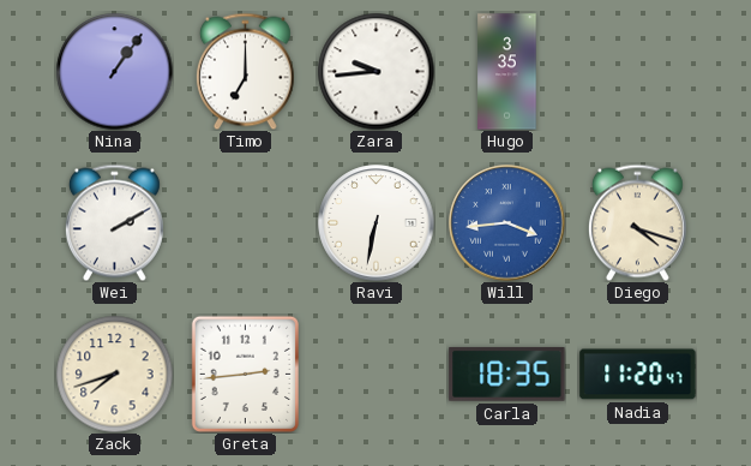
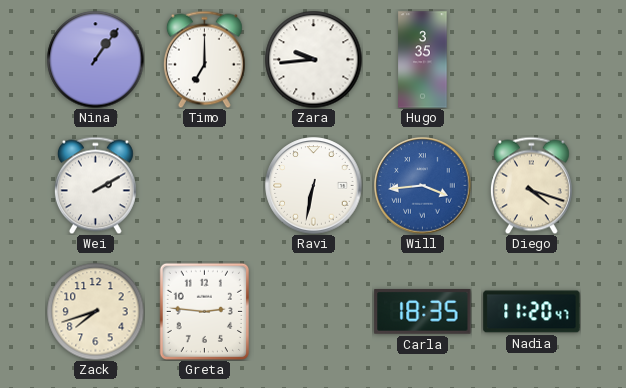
Greta: 2:44 -> 2:46 (204, 311)
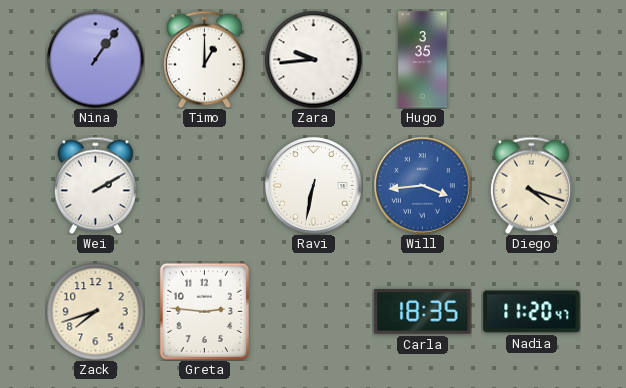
Timo: 7:00 -> 1:00 (204, 59)
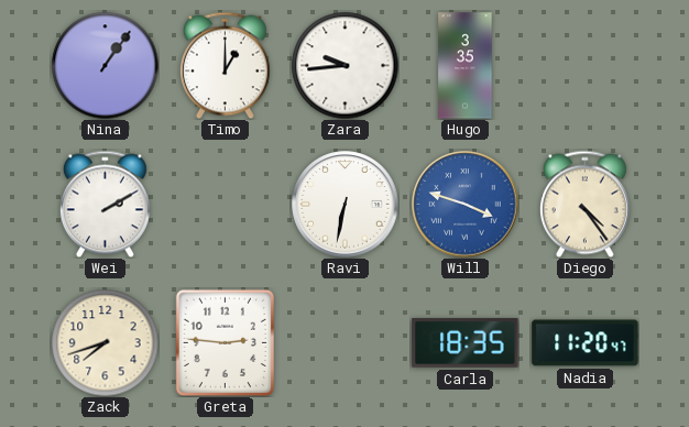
Will: 3:44 -> 3:48 (466, 205)
Diego: 4:18 -> 4:24 (584, 204)
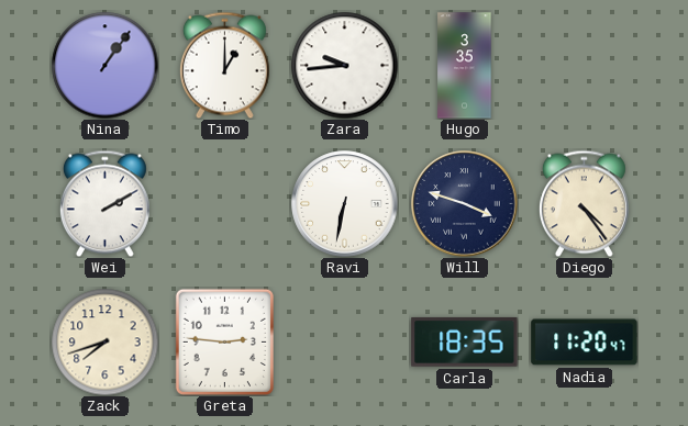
Will dial: blue -> navy (465, 204)
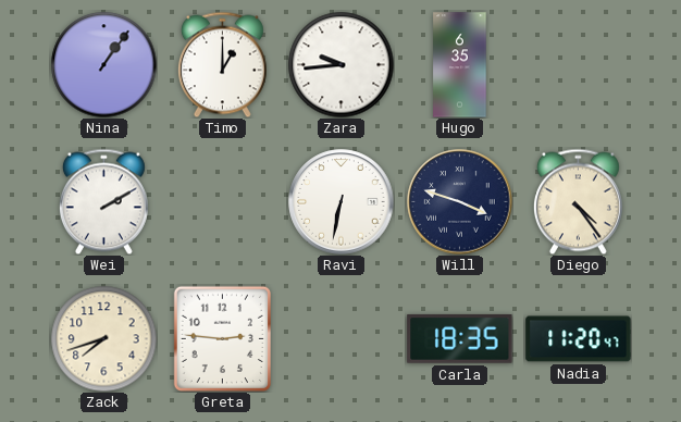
Hugo: 3:35 -> 6:35 (460, 65)
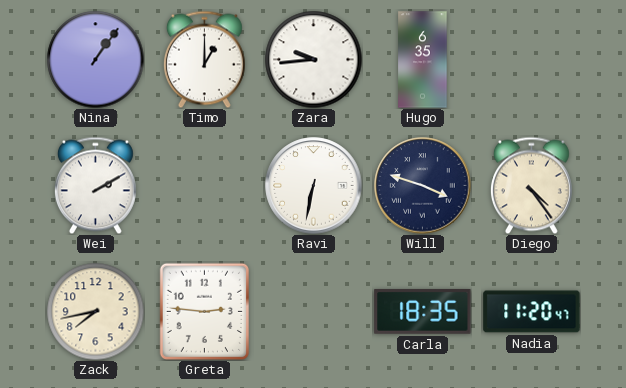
Zack: 7:42 -> 7:43 (95, 311)
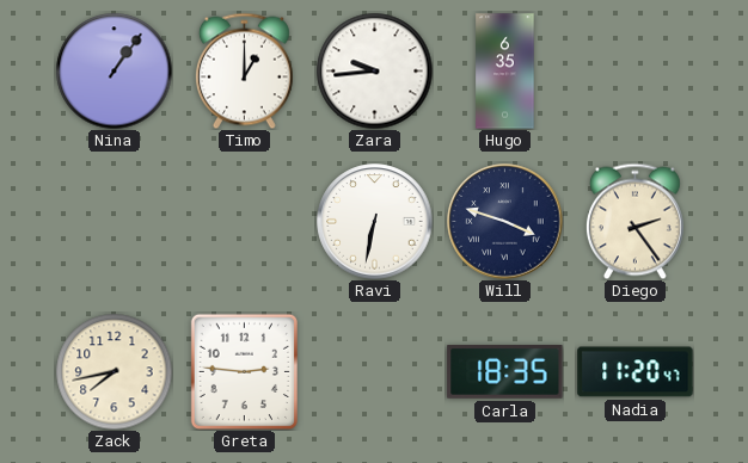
Wei: 2:10 -> none (95, 185)
Diego: 4:24 -> 2:24 (634, 221)
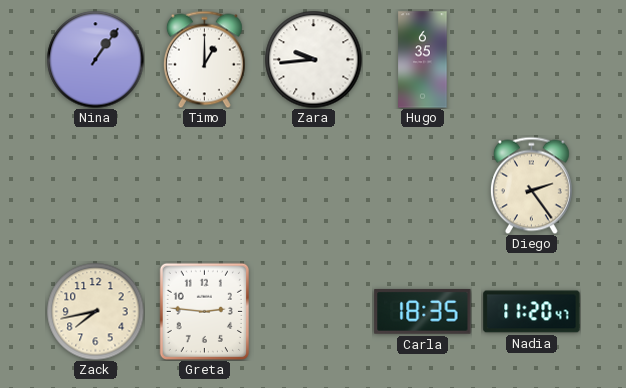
Ravi: 6:32 -> none (375, 222)
Will: 3:48 -> none (505, 222)
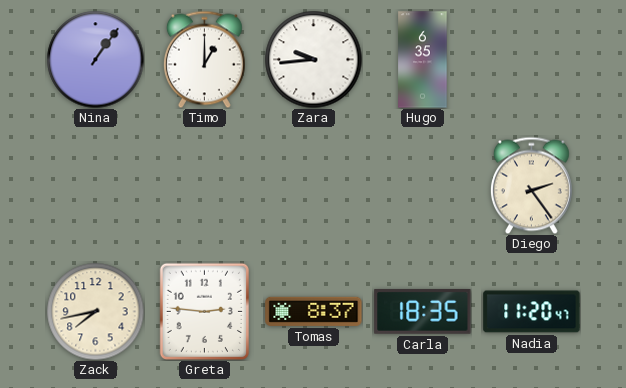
Tomas: none -> 8:37 (314, 311)
